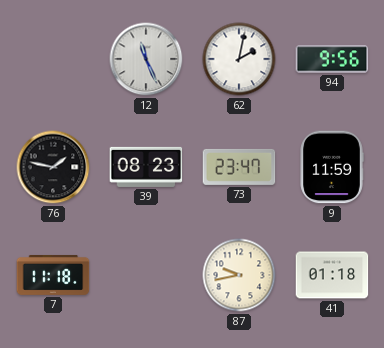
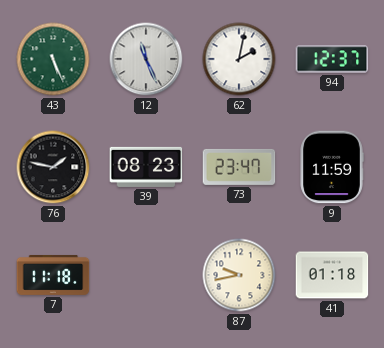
43: none -> 5:26 (53, 59)
94: 9:56 -> 12:37 (332, 59)
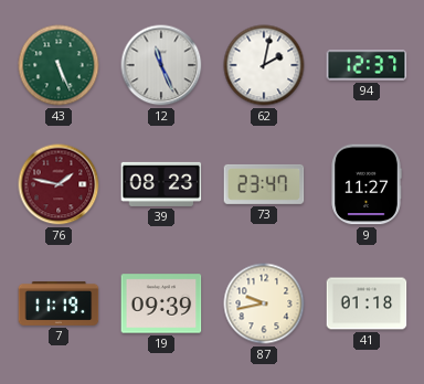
76 dial: black -> burgundy (59, 184)
9: 11:59 -> 11:27 (367, 184)
7: 11:18 -> 11:19 (59, 303)
19: none -> 09:39 (161, 303)
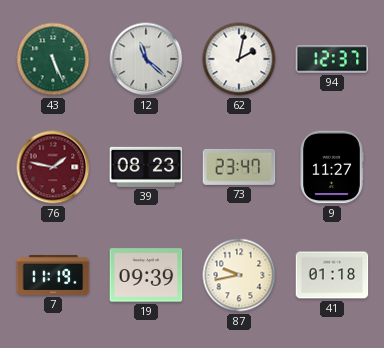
12: 11:26 -> 11:22 (146, 59)
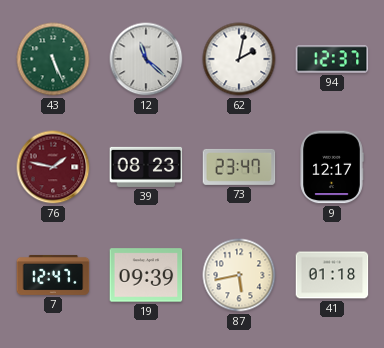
9: 11:27 -> 12:17 (332, 167)
7: 11:19 -> 12:47 (53, 275)
87: 9:43 -> 5:43 (239, 275)
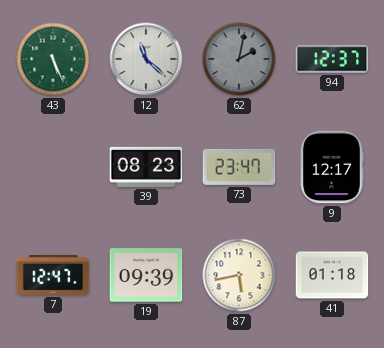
62 dial: white -> grey (239, 59)
76: 1:47 -> none (53, 167)
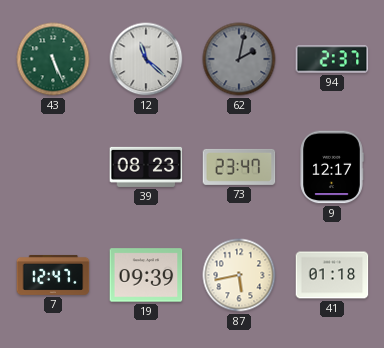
94: 12:37 -> 2:37 (332, 59)
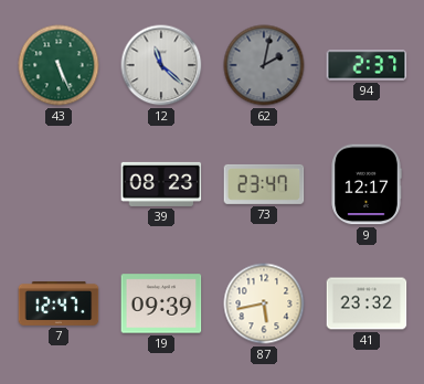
41: 01:18 -> 23:32 (367, 303)
